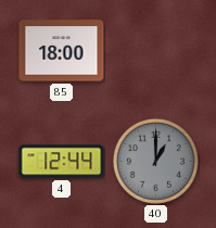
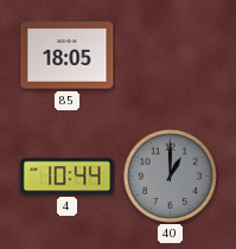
85: 18:00 -> 18:05 (68, 56)
4: 12:44 -> 10:44 (68, 177)
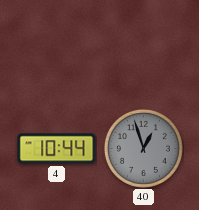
85: 18:05 -> none (68, 56)
40: 1:00 -> 12:57 (143, 148)
